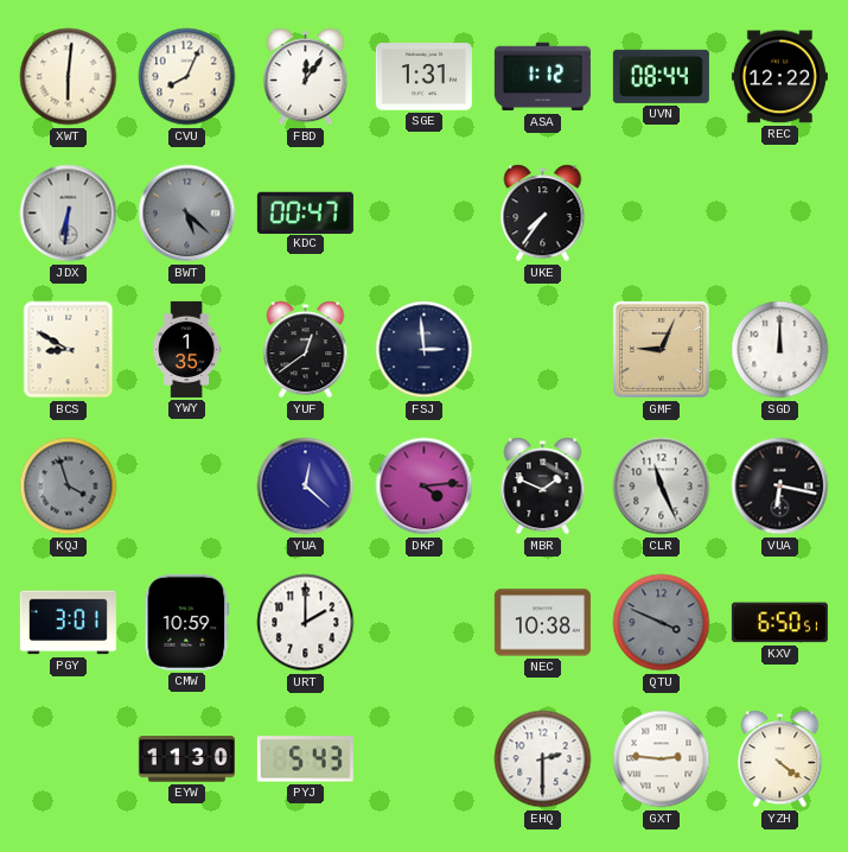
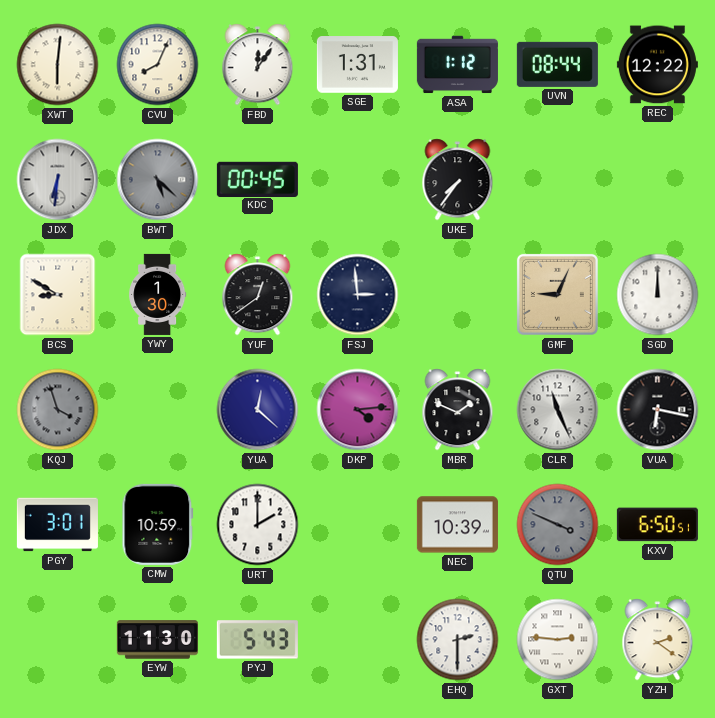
KDC: 00:47 -> 00:45 (257, 179)
YWY: 1:35 -> 1:30 (158, 294)
NEC: 10:38 -> 10:39 (457, 525)
YZH: 4:21 -> 2:21 (658, 640)
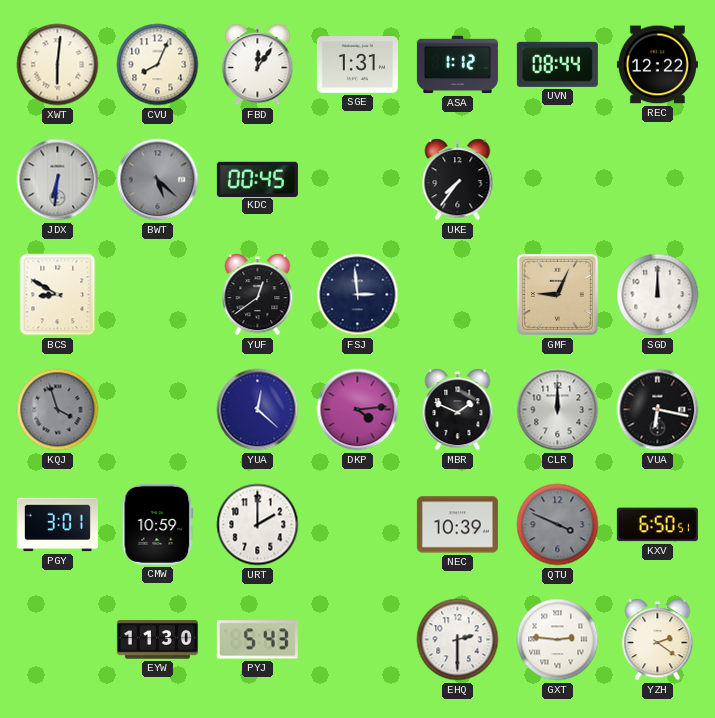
YWY: 1:30 -> none (158, 294)
CLR: 11:26 -> 12:00 (558, 410)
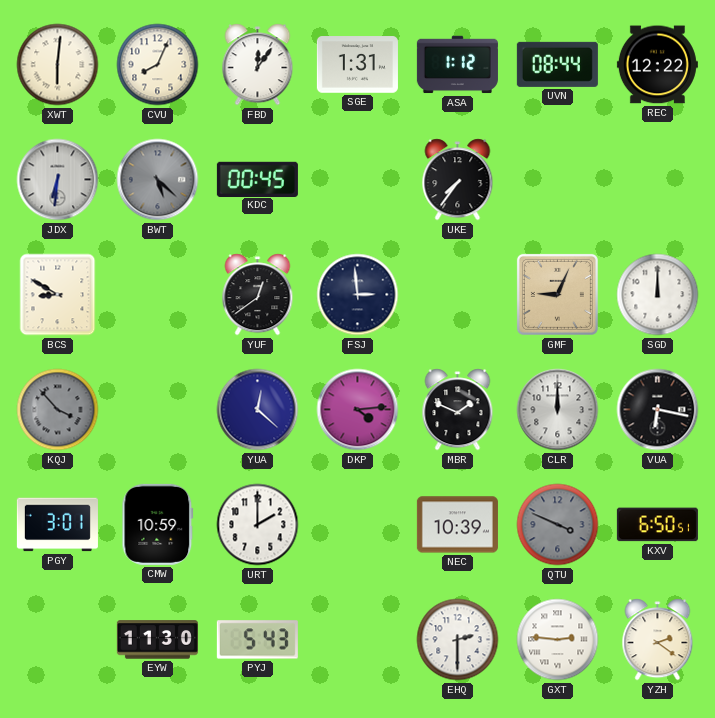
KQJ: 3:57 -> 3:53 (58, 410)
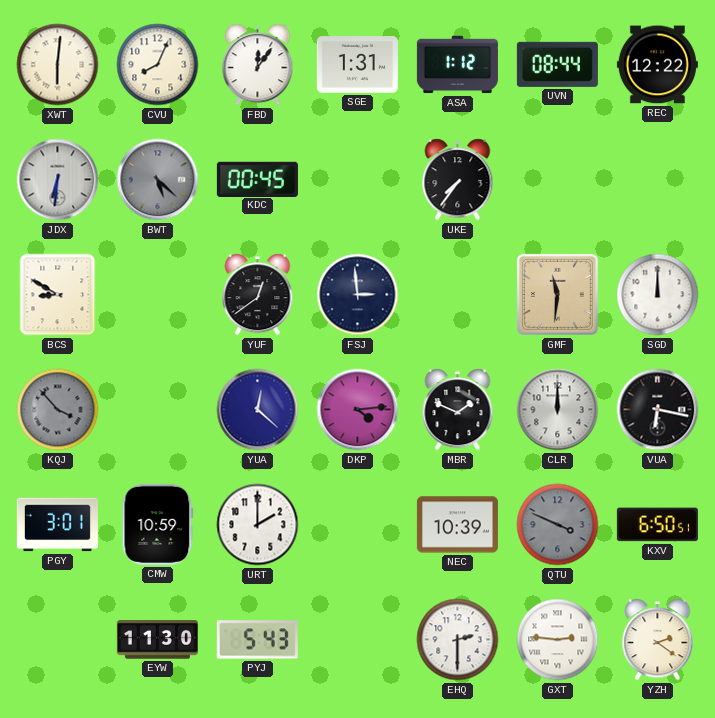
GMF: 9:04 -> 11:31 (557, 294)
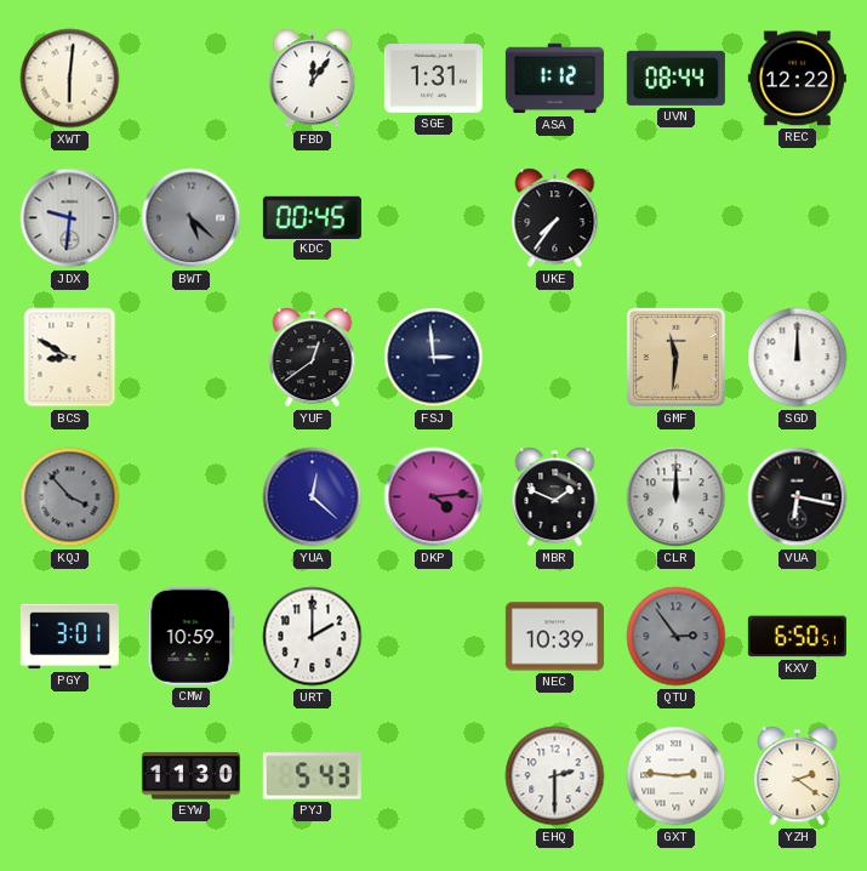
CVU: 8:04 -> none (158, 65)
JDX: 6:31 -> 9:31 (70, 218)
QTU: 3:49 -> 2:54 (677, 637)
